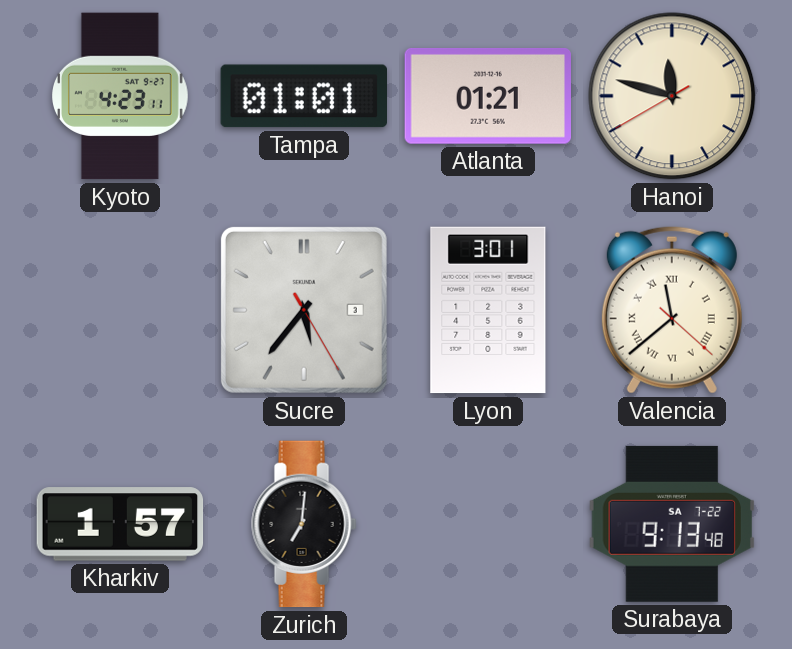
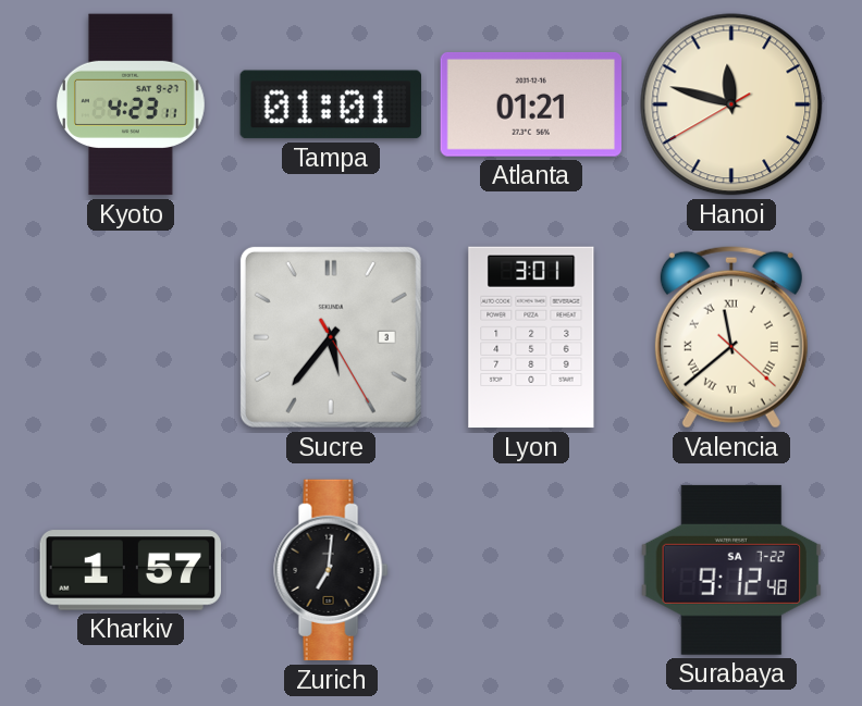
Surabaya: 9:13 -> 9:12 (731, 570)
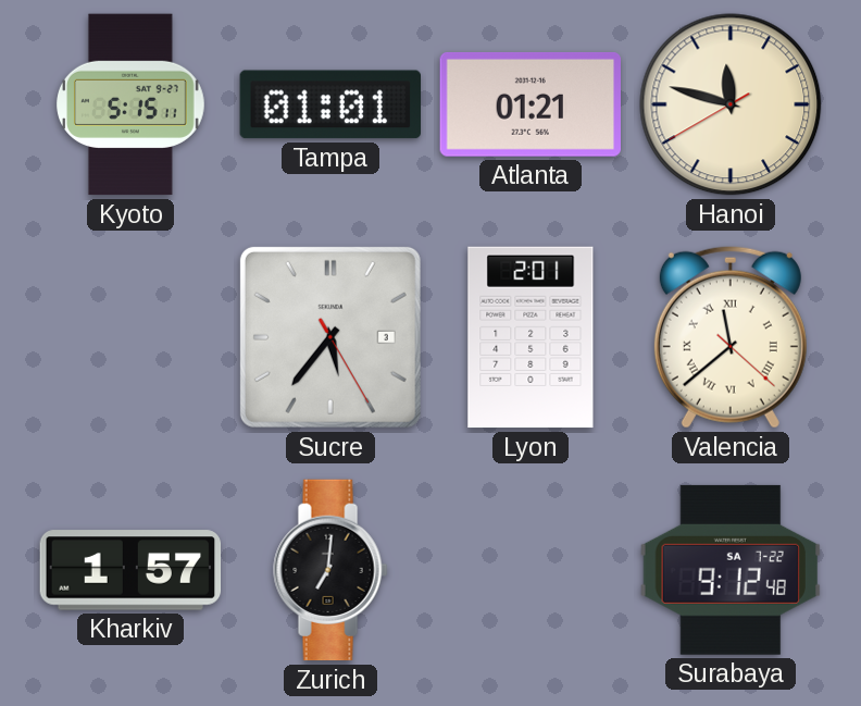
Kyoto: 4:23 -> 5:15 (132, 104)
Lyon: 3:01 -> 2:01 (531, 337)
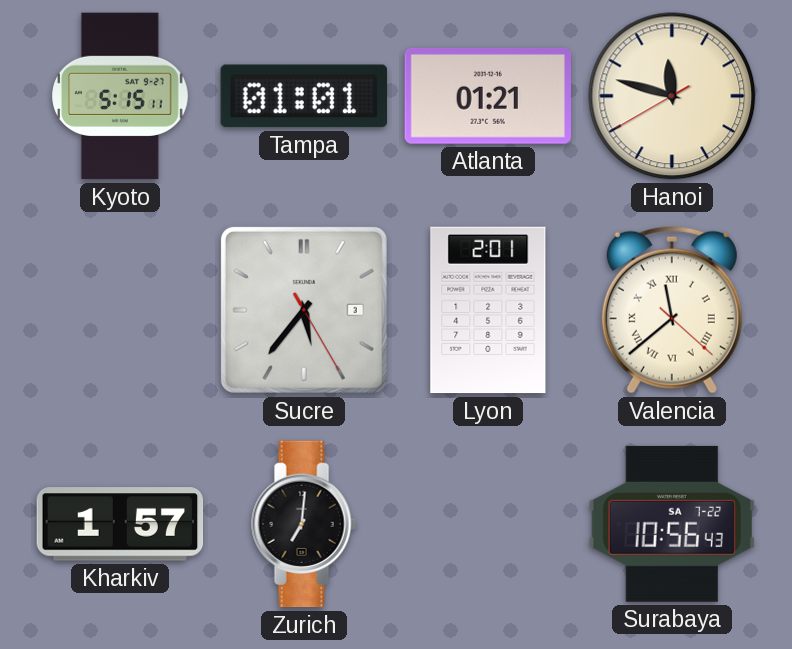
Surabaya: 9:12 -> 10:56 (672, 524)
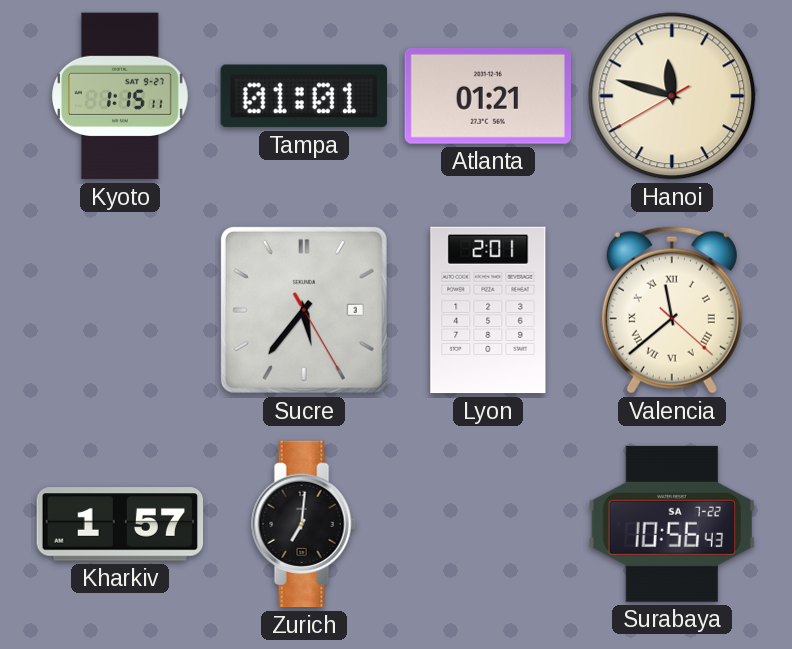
Kyoto: 5:15 -> 1:15 (121, 96)
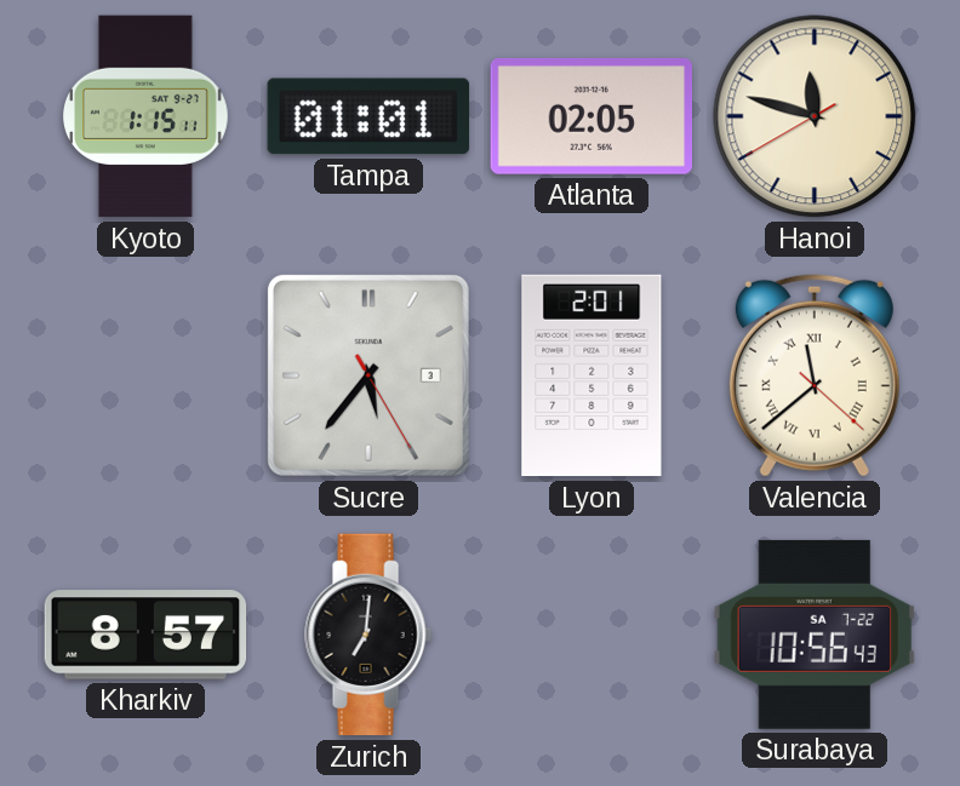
Atlanta: 01:21 -> 02:05 (590, 116)
Kharkiv: 1:57 -> 8:57 (145, 635)
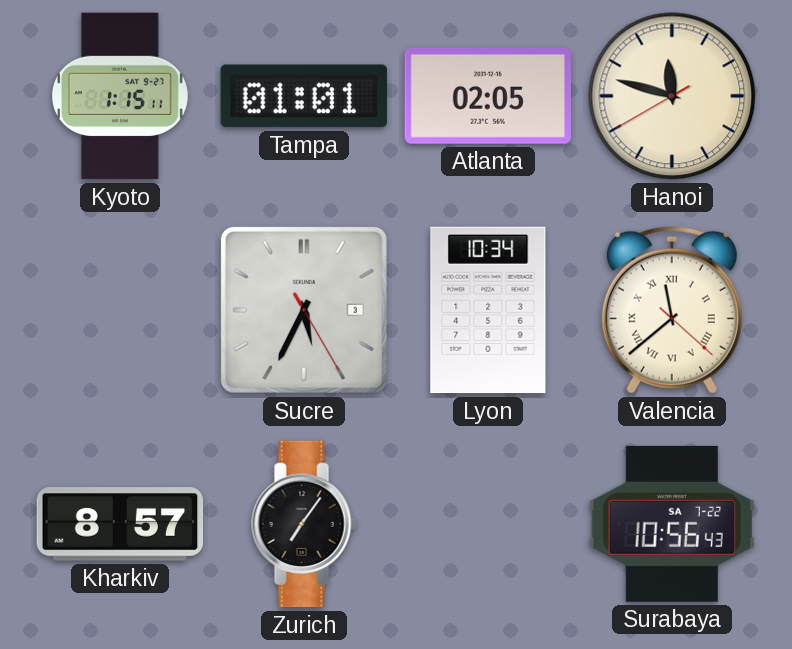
Sucre: 5:36 -> 5:34 (304, 310)
Lyon: 2:01 -> 10:34 (488, 310)
Zurich: 7:01 -> 7:06 (304, 524)
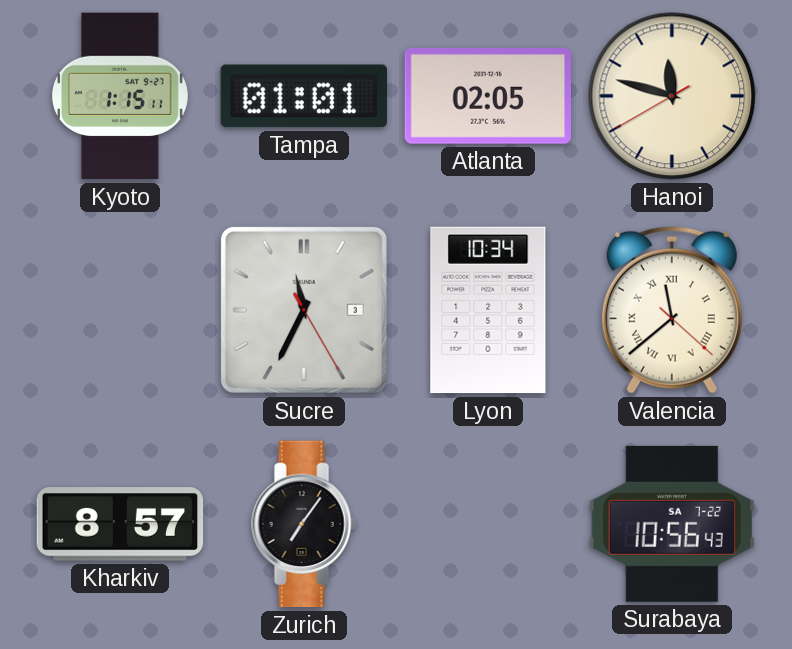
Sucre: 5:34 -> 11:34 (304, 310)
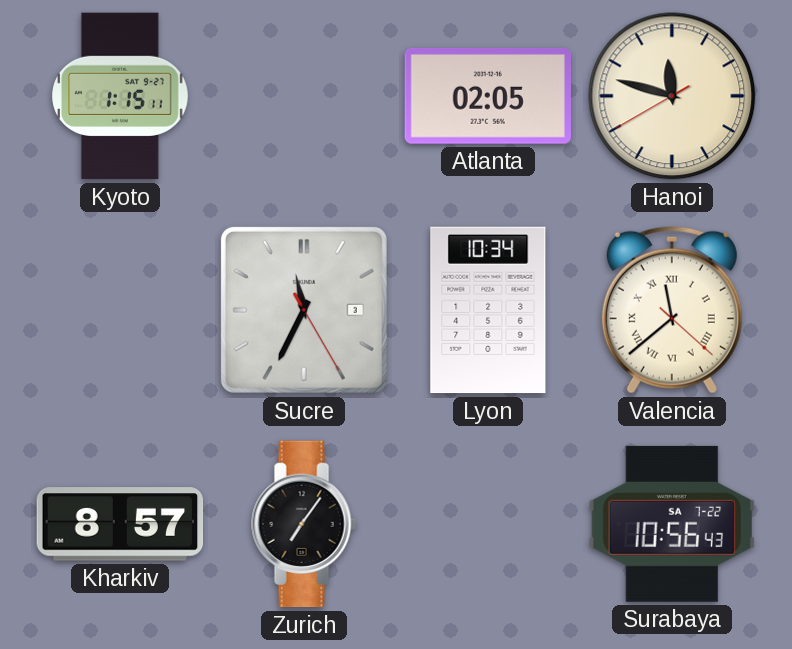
Tampa: 01:01 -> none (303, 96)
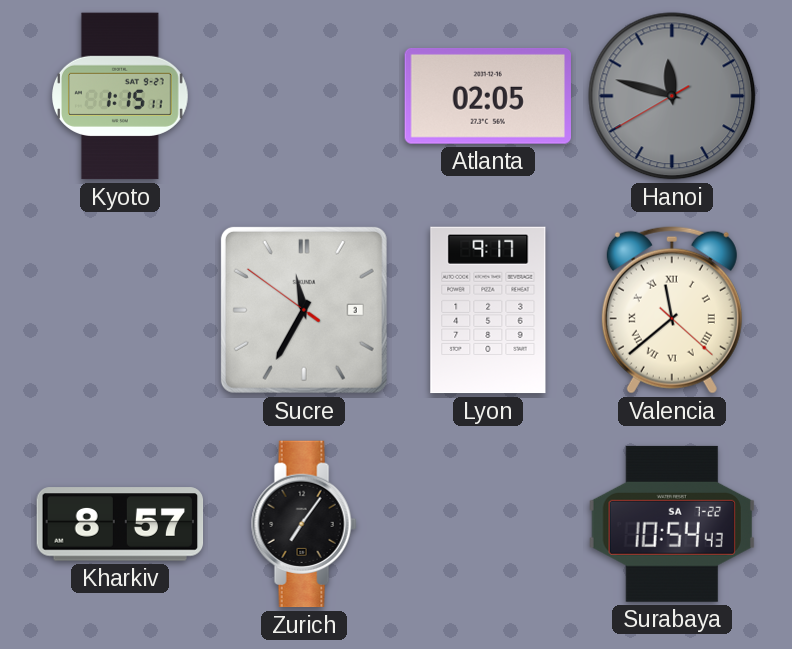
Hanoi dial: cream -> grey (672, 96)
Sucre: 11:34:25 -> 11:34:51 (304, 310)
Lyon: 10:34 -> 9:17 (488, 310)
Surabaya: 10:56 -> 10:54 (672, 524)
